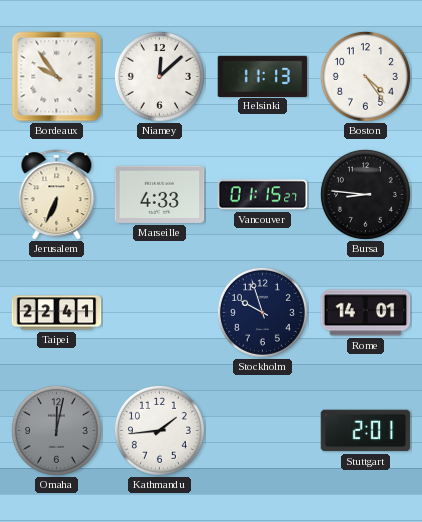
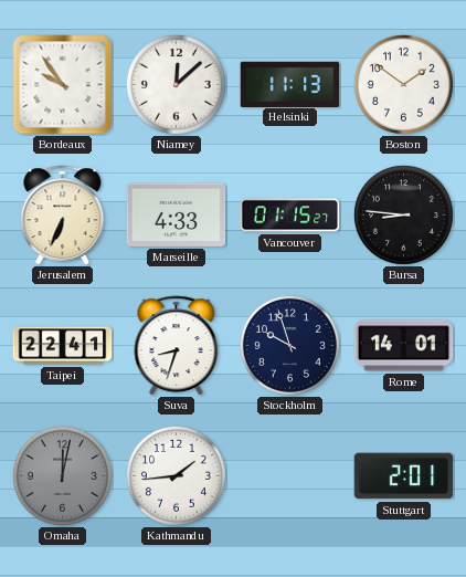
Boston: 4:24 -> 1:51 (403, 84)
Suva: none -> 8:33 (177, 346)
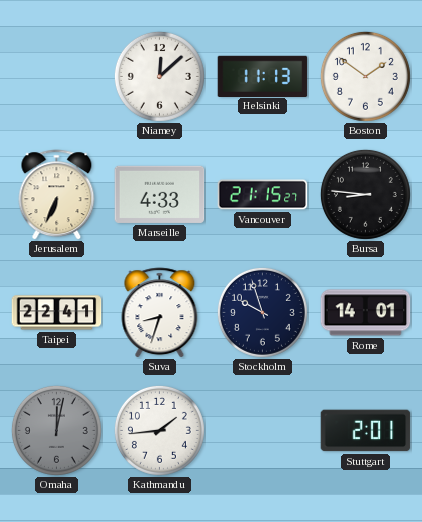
Bordeaux: 9:54 -> none (63, 85)
Vancouver: 01:15 -> 21:15 (263, 195)
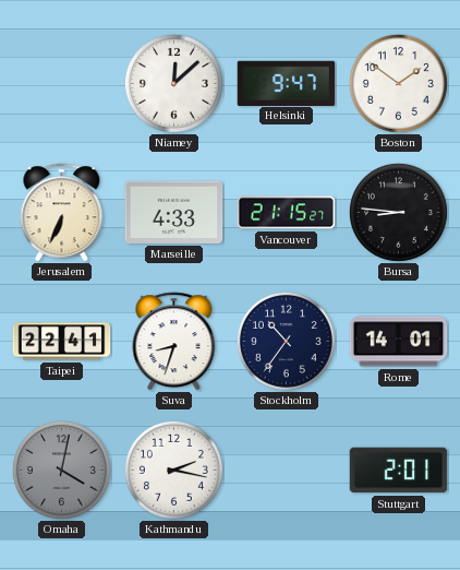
Helsinki: 11:13 -> 9:47 (287, 83)
Stockholm: 9:57 -> 10:36 (286, 341)
Omaha: 12:02 -> 4:02 (61, 470)
Kathmandu: 1:44 -> 2:17 (173, 470)
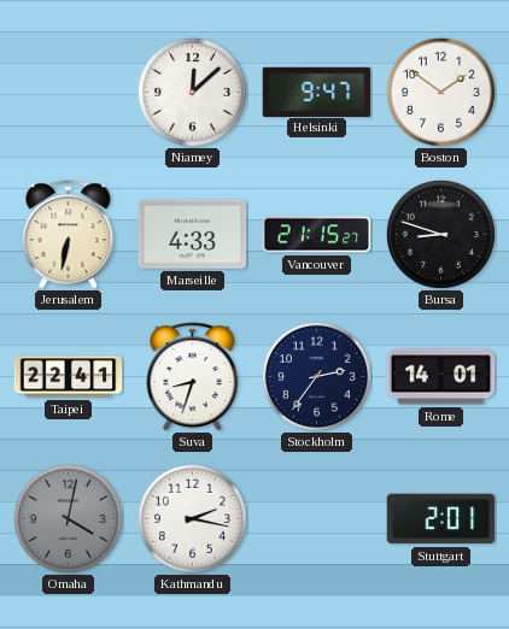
Jerusalem: 6:34 -> 6:32 (69, 235)
Bursa: 8:46 -> 8:48 (440, 234)
Stockholm: 10:36 -> 2:36 (316, 376)
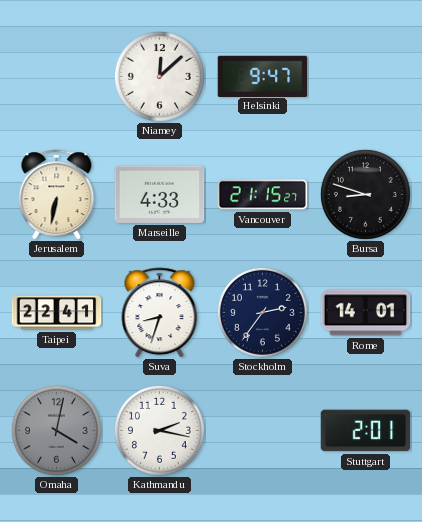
Boston: 1:51 -> none (440, 92)
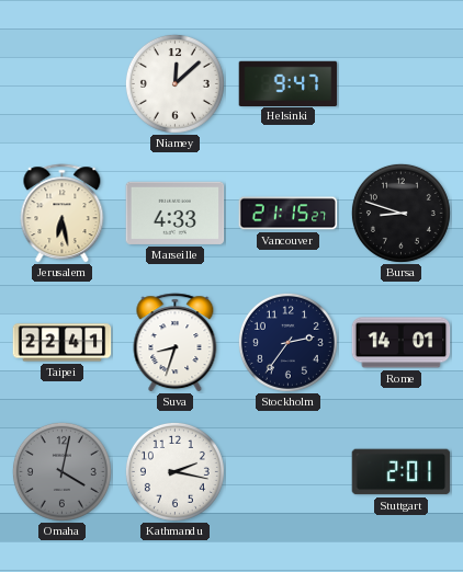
Jerusalem: 6:32 -> 6:28 (63, 214)
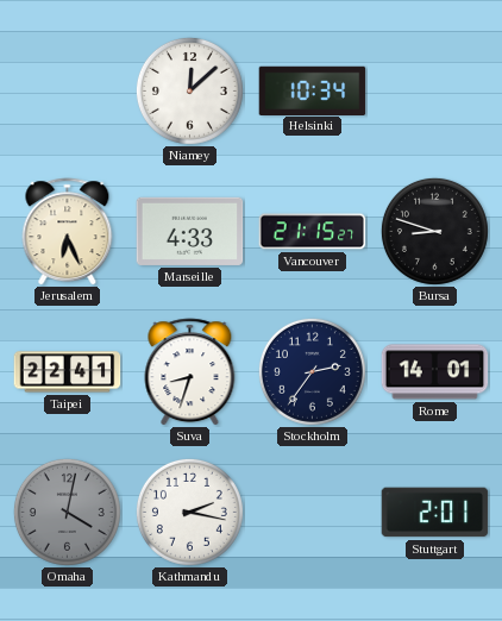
Helsinki: 9:47 -> 10:34 (313, 90)
Jerusalem: 6:28 -> 6:26 (68, 232)
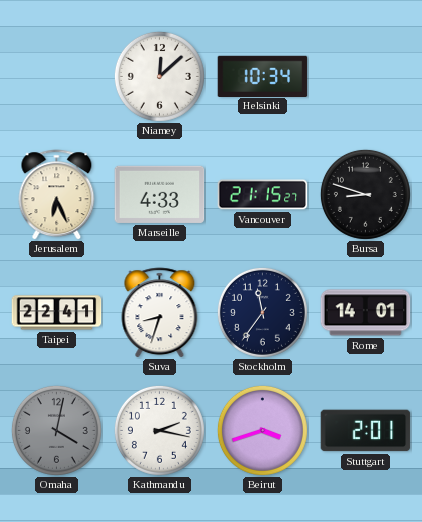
Stockholm: 2:36 -> 11:36 (262, 312)
Beirut: none -> 3:42 (262, 430)
